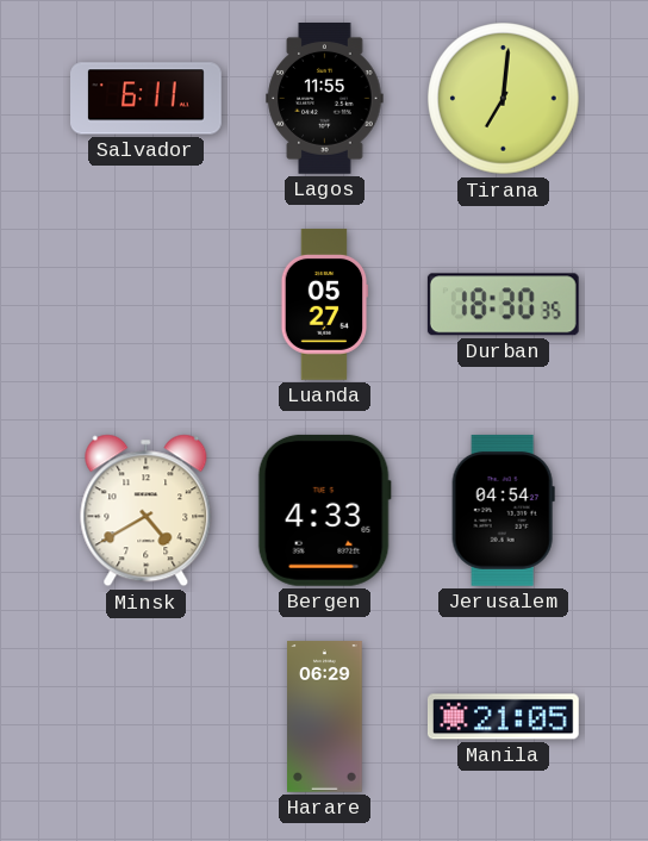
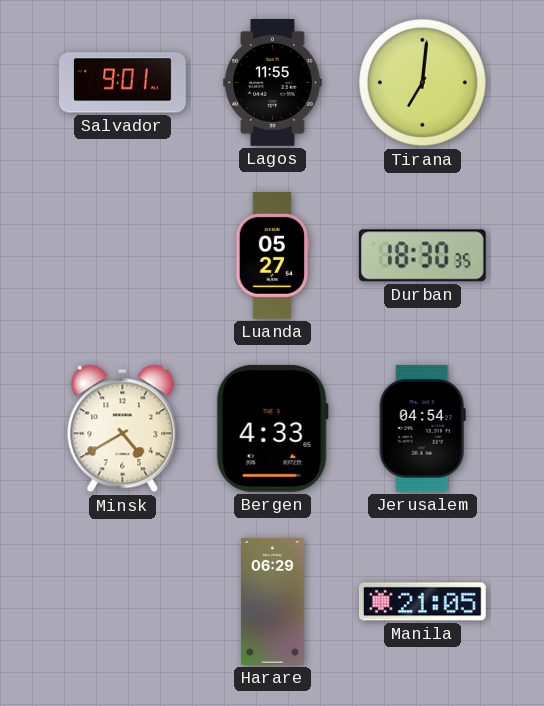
Salvador: 6:11 -> 9:01 (123, 83)
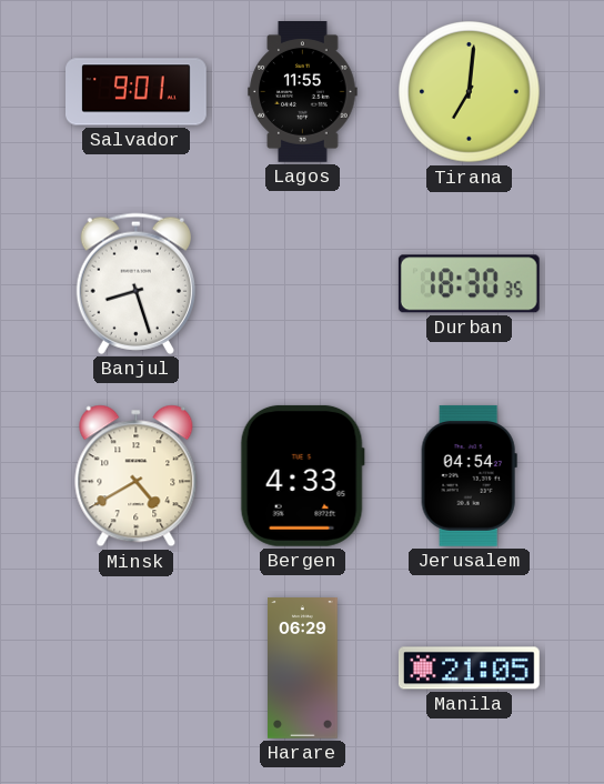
Banjul: none -> 8:27 (135, 283)
Luanda: 05:27 -> none (273, 256)
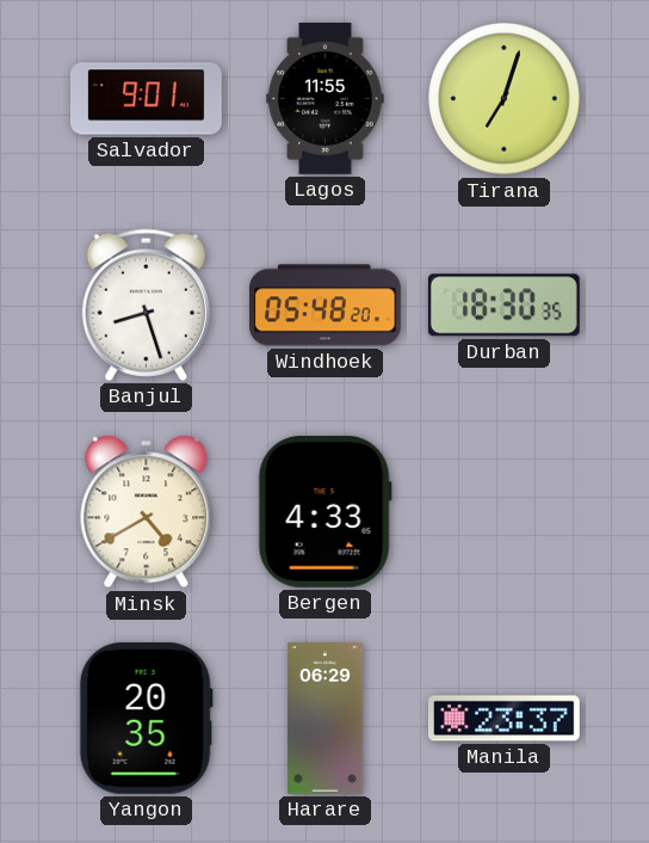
Tirana: 7:01 -> 7:03 (505, 99)
Windhoek: none -> 05:48 (326, 306)
Jerusalem: 04:54 -> none (469, 475)
Yangon: none -> 20:35 (146, 718)
Manila: 21:05 -> 23:37 (503, 719)
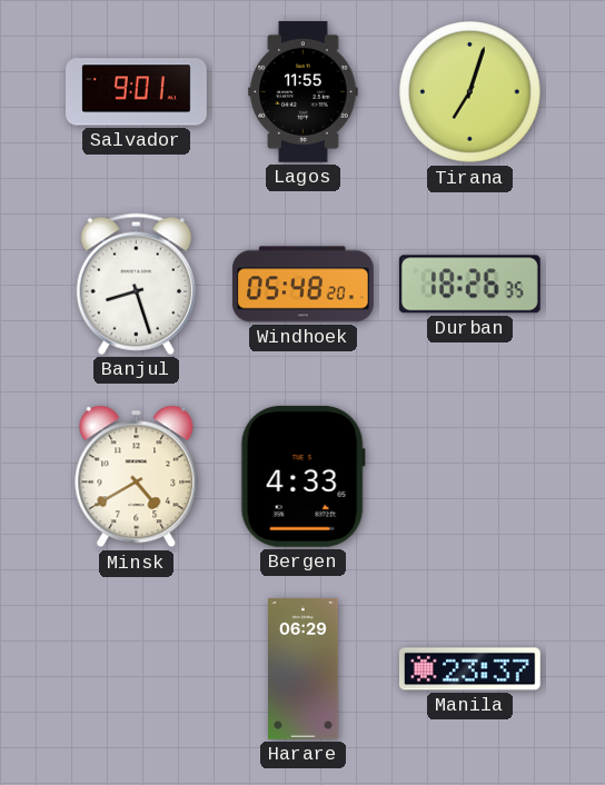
Durban: 18:30 -> 18:26 (469, 285)
Yangon: 20:35 -> none (146, 718)
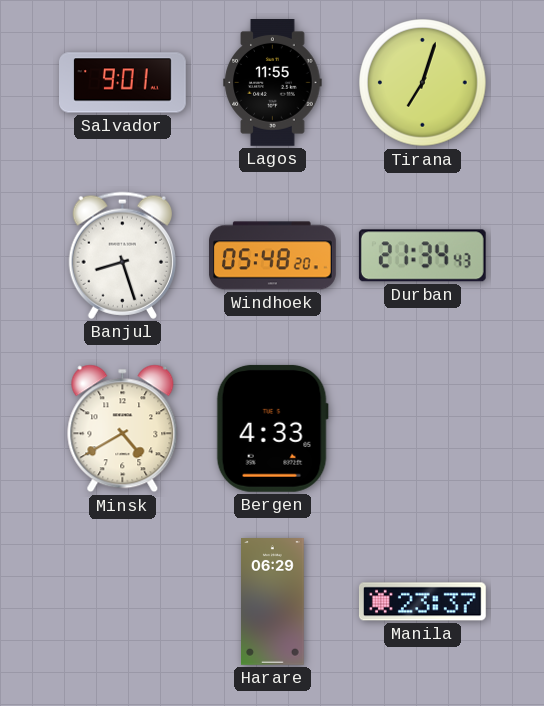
Durban: 18:26 -> 21:34 (422, 256)
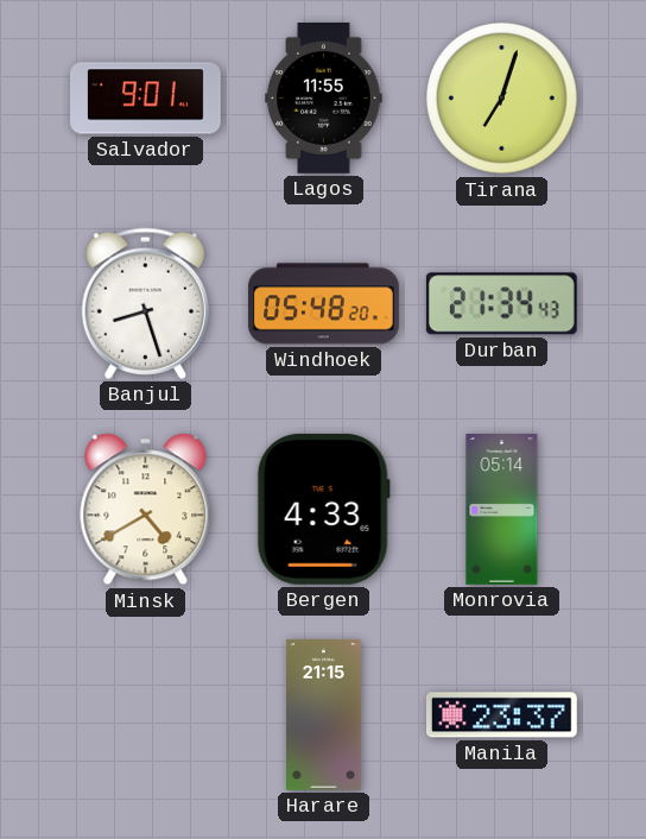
Monrovia: none -> 05:14 (502, 510)
Harare: 06:29 -> 21:15 (324, 715)
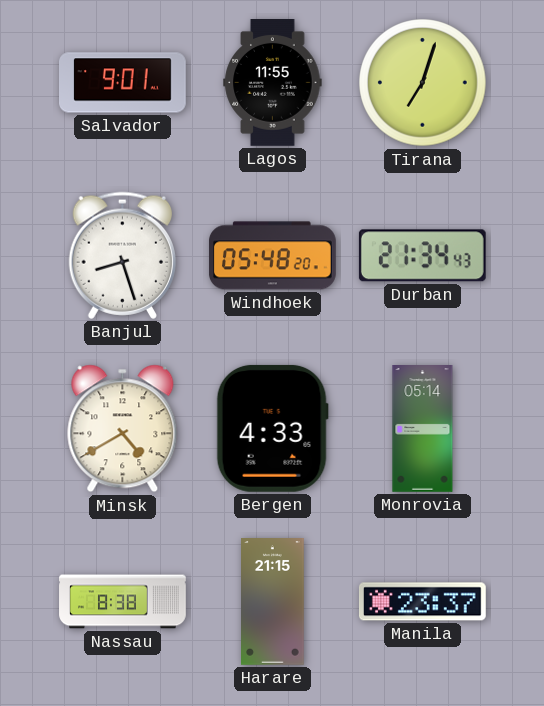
Nassau: none -> 8:38 (123, 602)
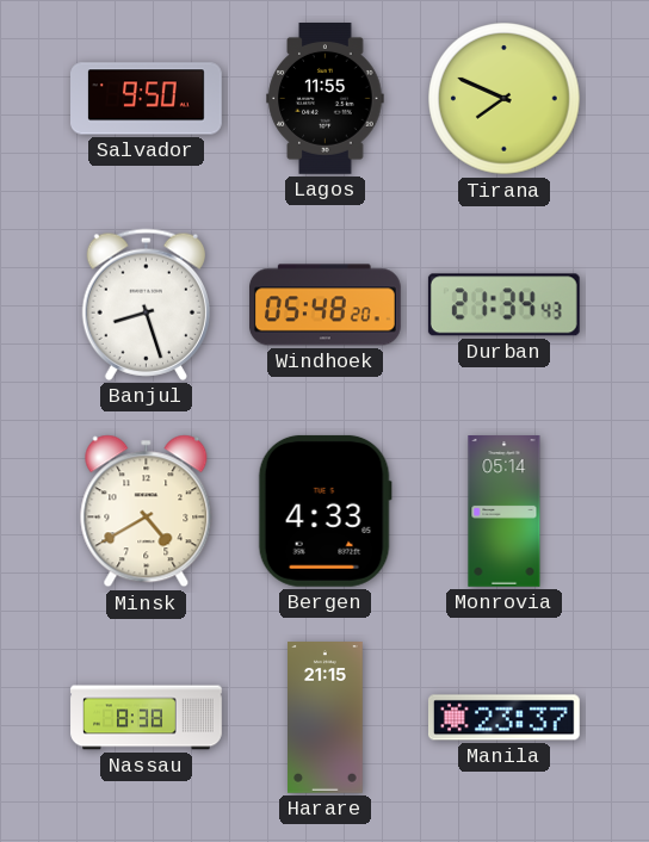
Salvador: 9:01 -> 9:50 (147, 99)
Tirana: 7:03 -> 7:49 (505, 99)
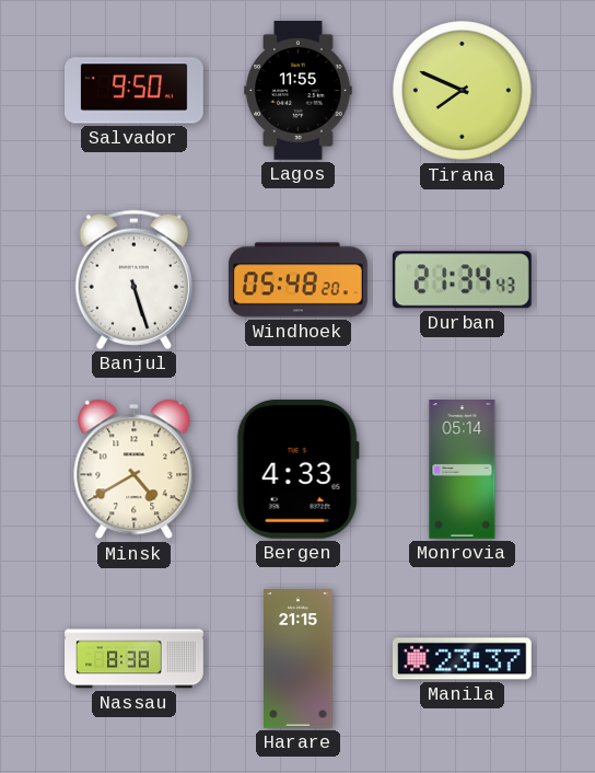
Banjul: 8:27 -> 5:27 (133, 279)
